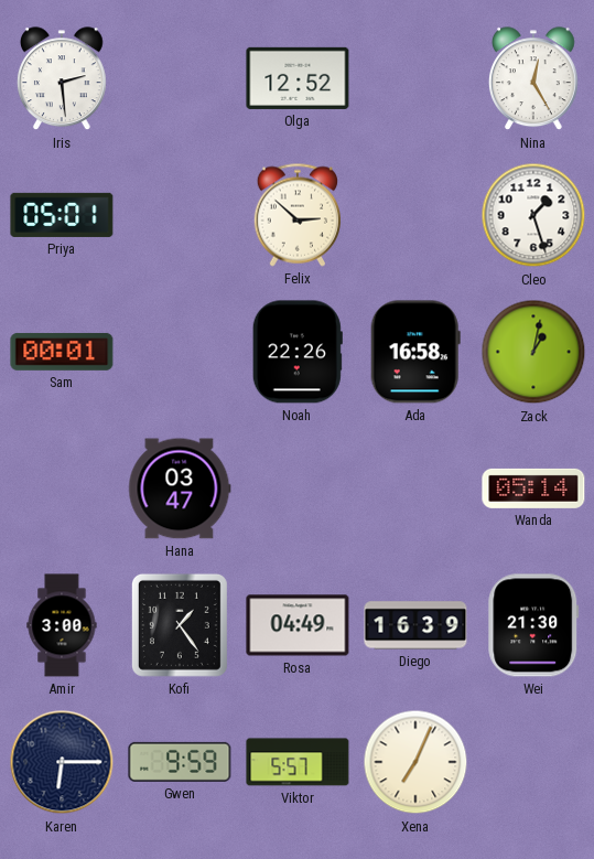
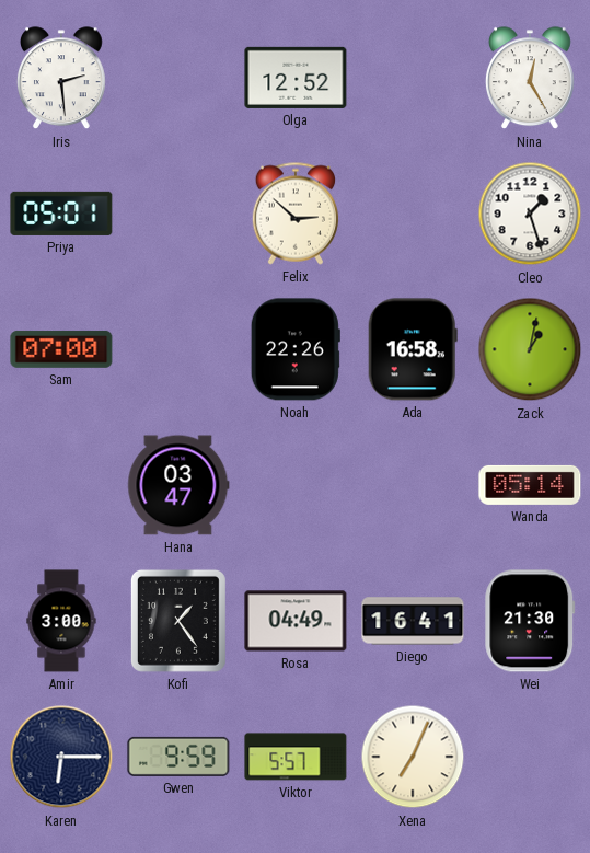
Sam: 00:01 -> 07:00 (61, 349)
Diego: 16:39 -> 16:41 (413, 621)
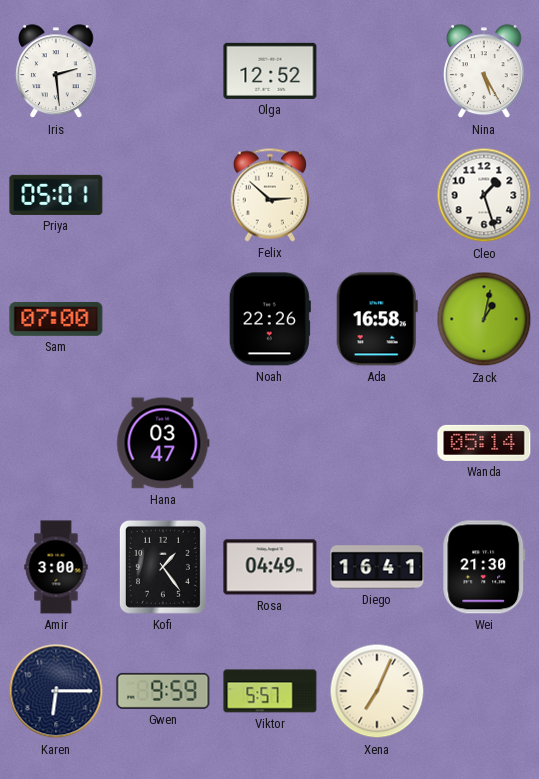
Nina: 12:25 -> 5:25 (484, 72)
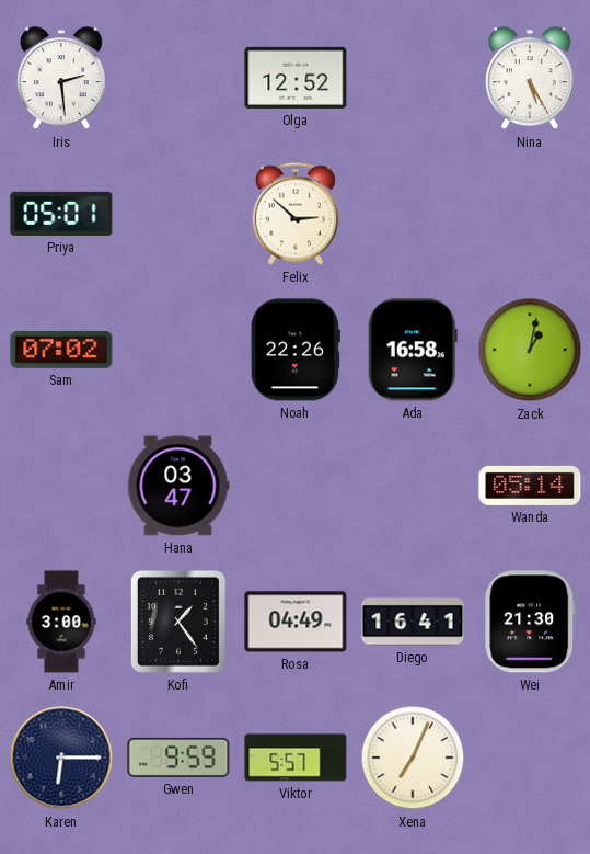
Cleo: 1:27 -> none (484, 195)
Sam: 07:00 -> 07:02 (61, 350)
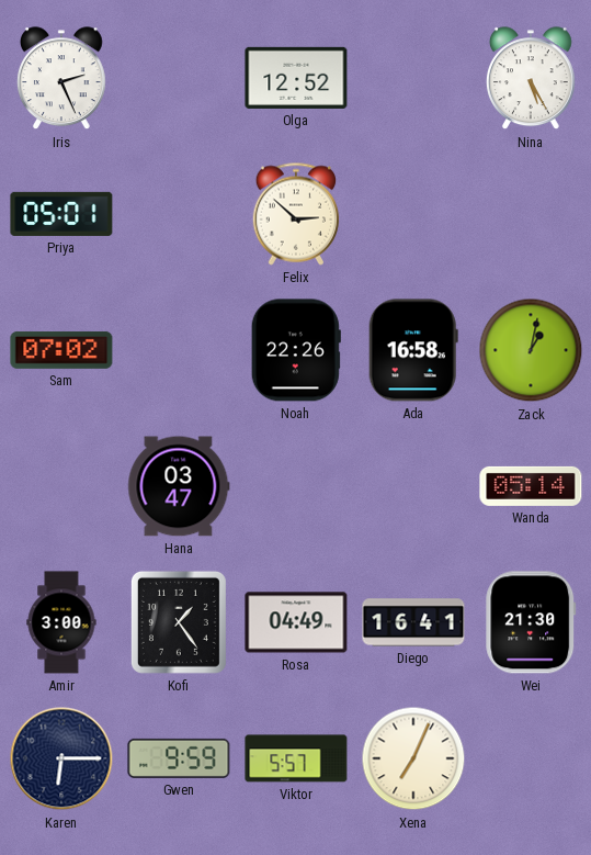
Iris: 2:29 -> 2:26 (61, 79)
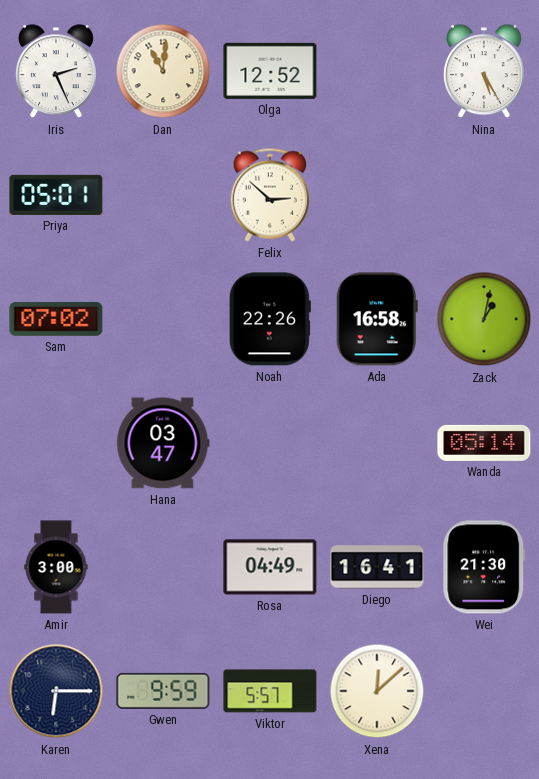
Dan: none -> 11:01 (163, 71)
Kofi: 1:24 -> none (179, 622)
Xena: 7:04 -> 12:08 (377, 691)
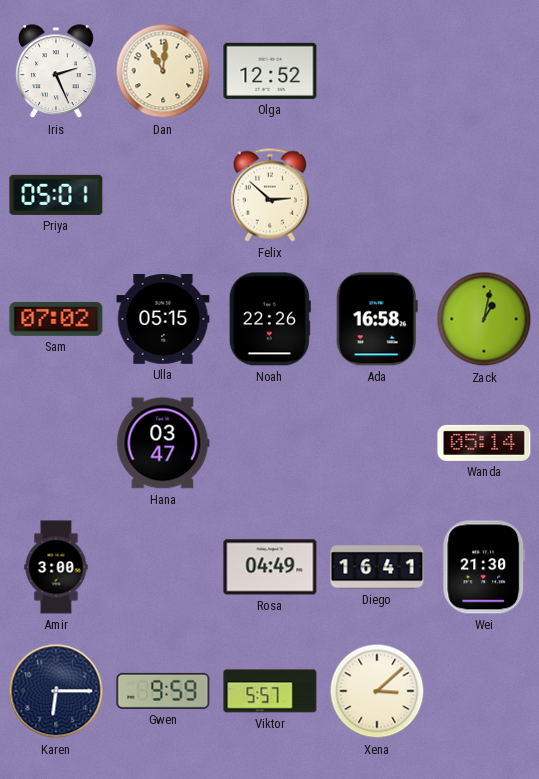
Nina: 5:25 -> none (484, 72)
Ulla: none -> 05:15 (163, 320)
Xena: 12:08 -> 3:08 (377, 691)
